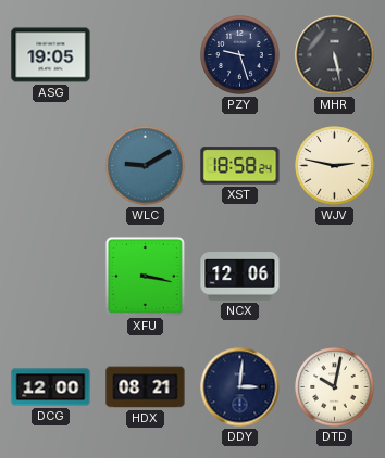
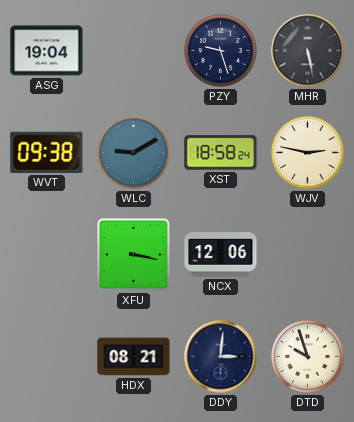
ASG: 19:05 -> 19:04 (47, 51)
WVT: none -> 09:38 (47, 152)
DCG: 12:00 -> none (51, 387)
DTD: 10:02 -> 9:57 (308, 357)
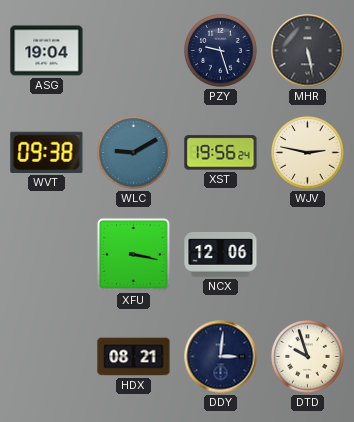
XST: 18:58 -> 19:56 (221, 153)
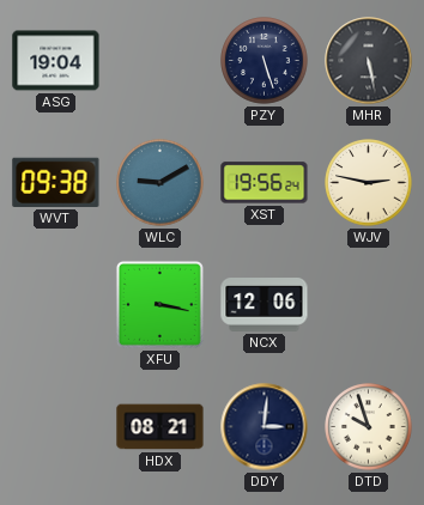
PZY: 9:27 -> 5:27 (265, 61)
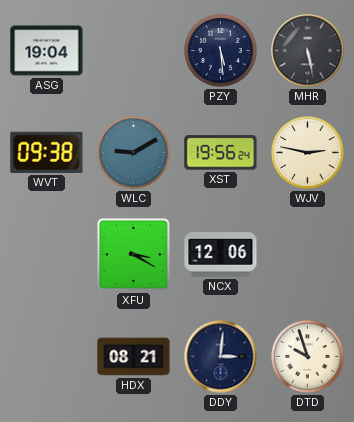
PZY: 5:27 -> 5:29 (221, 51)
XFU: 3:17 -> 3:20 (133, 254)
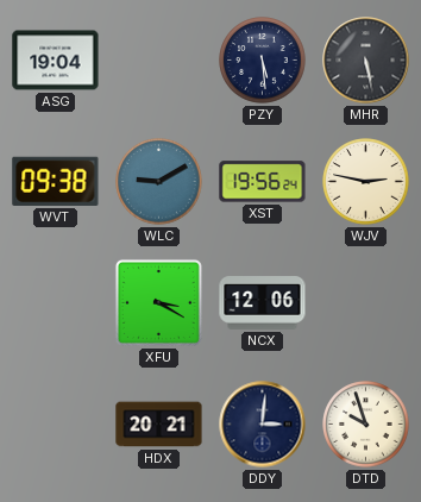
HDX: 08:21 -> 20:21 (159, 425)
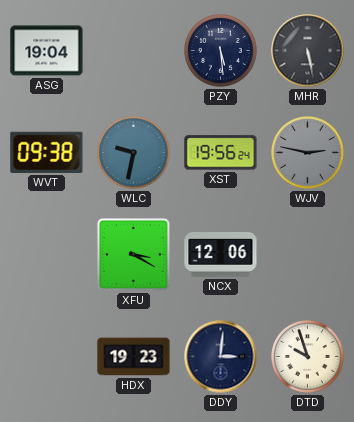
WLC: 9:10 -> 9:32 (134, 153)
WJV dial: cream -> grey (308, 153)
HDX: 20:21 -> 19:23 (134, 357)
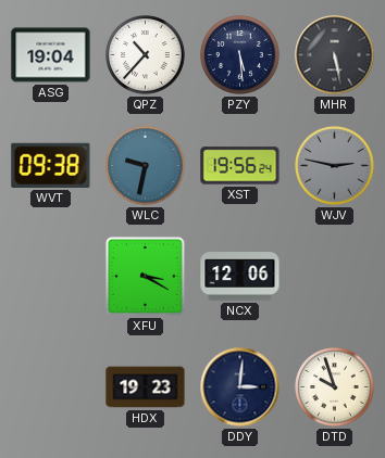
QPZ: none -> 10:37 (146, 55)
